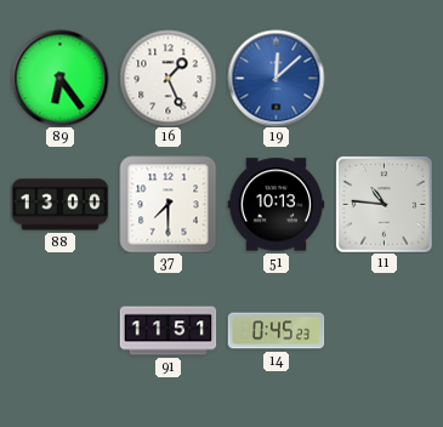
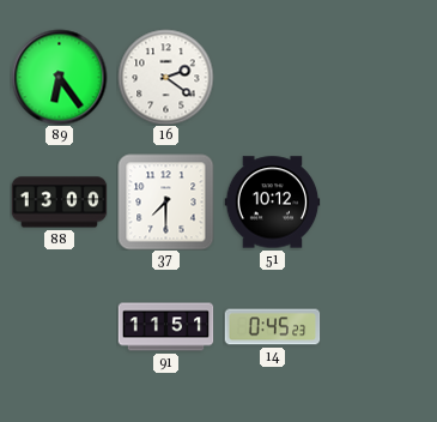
16: 1:26 -> 2:21 (165, 77)
19: 12:08 -> none (276, 78)
51: 10:13 -> 10:12 (272, 203)
11: 10:46 -> none (384, 204)
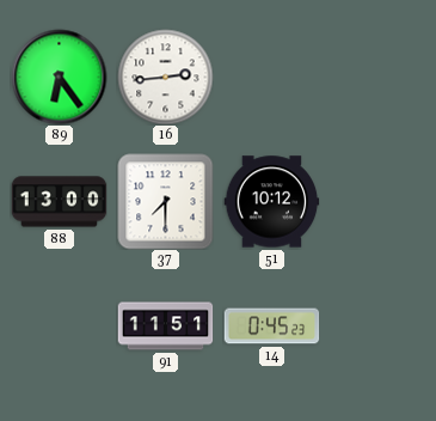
16: 2:21 -> 2:44 (165, 77)
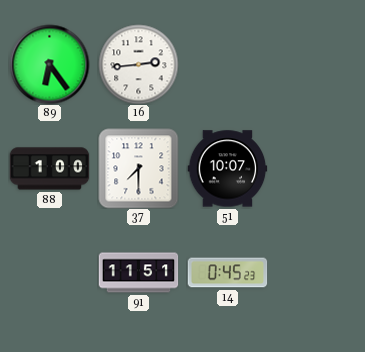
88: 13:00 -> 1:00 (49, 169)
51: 10:12 -> 10:07 (227, 169)
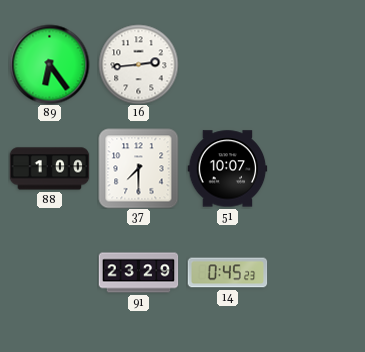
91: 11:51 -> 23:29 (138, 273)
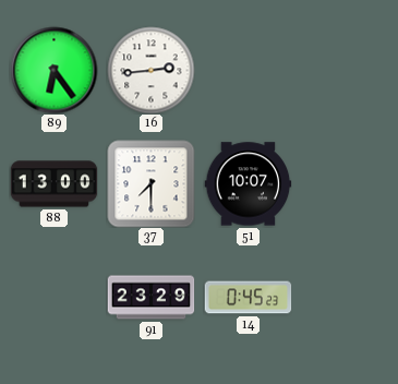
88: 1:00 -> 13:00 (53, 184)
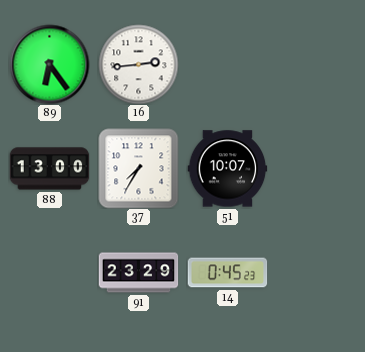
37: 7:30 -> 7:35 (138, 168)
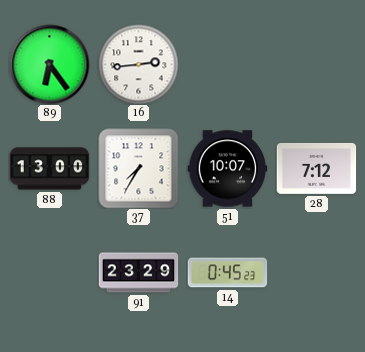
28: none -> 7:12 (316, 169)
